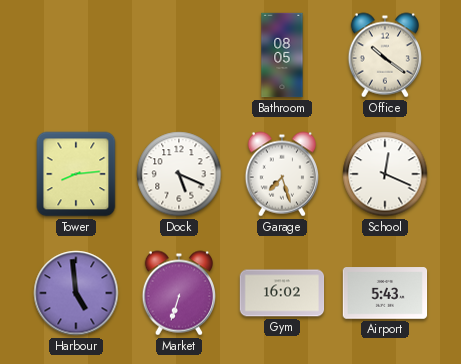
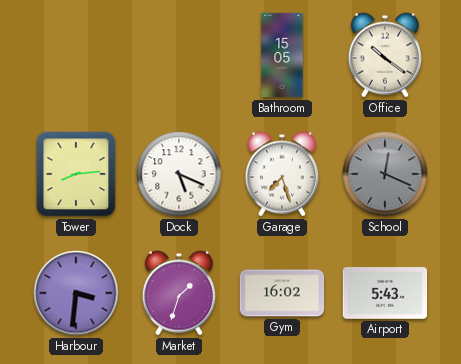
Bathroom: 08:05 -> 15:05 (282, 55)
School dial: white -> grey (385, 174)
Harbour: 4:59 -> 3:31 (76, 293)
Market: 6:33 -> 1:33 (178, 293)
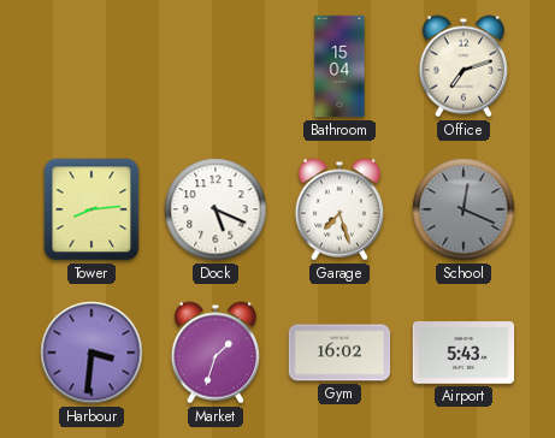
Bathroom: 15:05 -> 15:04 (340, 66)
Office: 10:21 -> 7:12 (462, 66)
